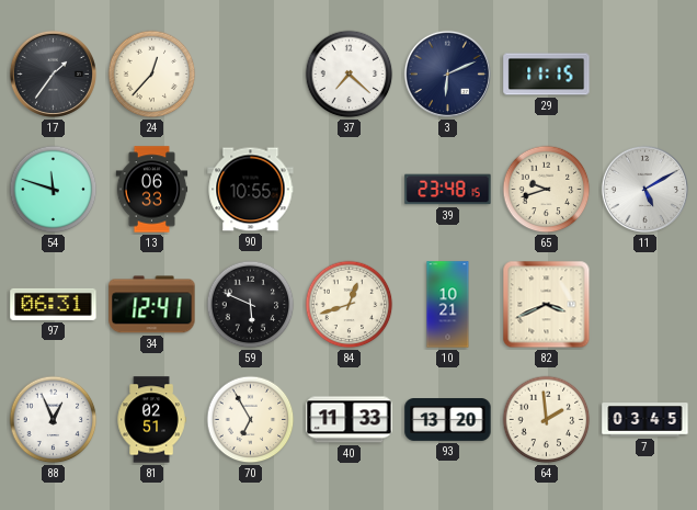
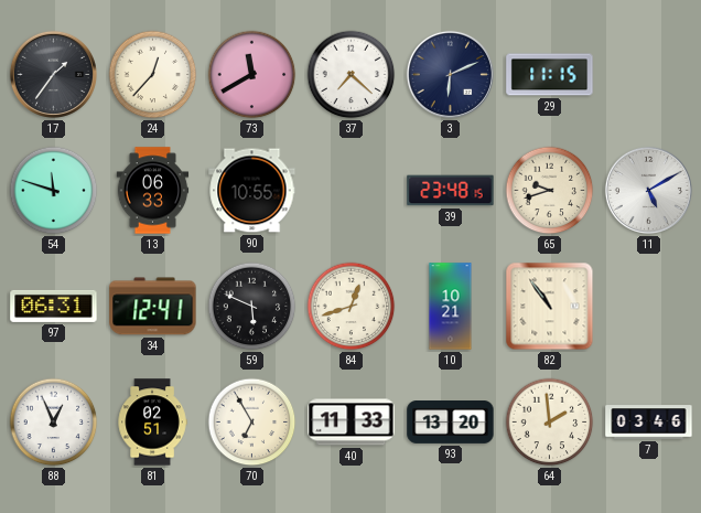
73: none -> 11:40 (252, 75)
82: 3:41 -> 10:54 (550, 307)
7: 03:45 -> 03:46 (649, 423)
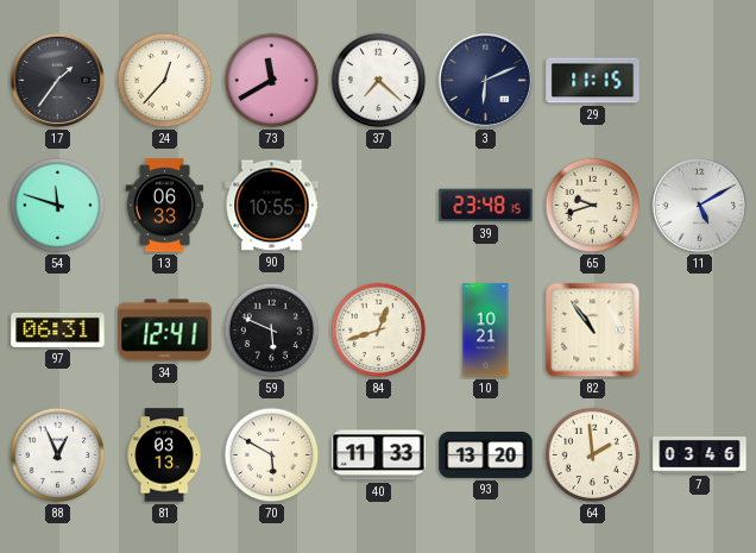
81: 02:51 -> 03:13 (164, 455)
70: 6:55 -> 5:50 (272, 455)
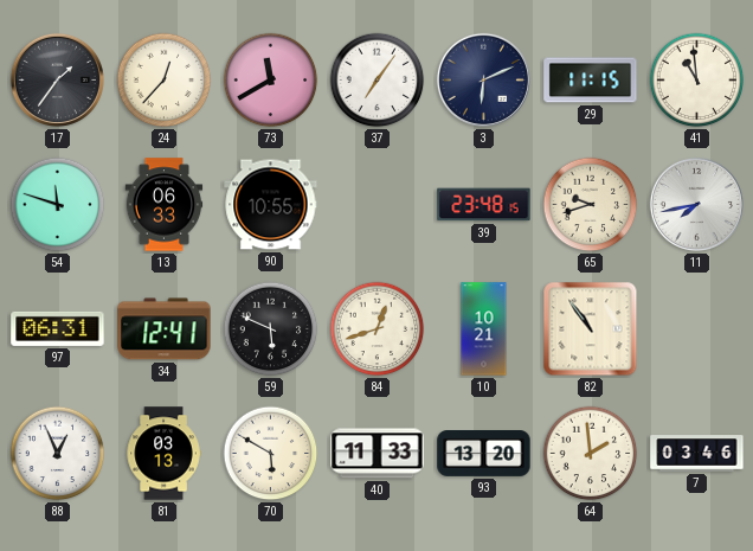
37: 7:22 -> 7:06 (378, 81)
41: none -> 10:59 (697, 81)
11: 5:10 -> 7:43 (696, 204)
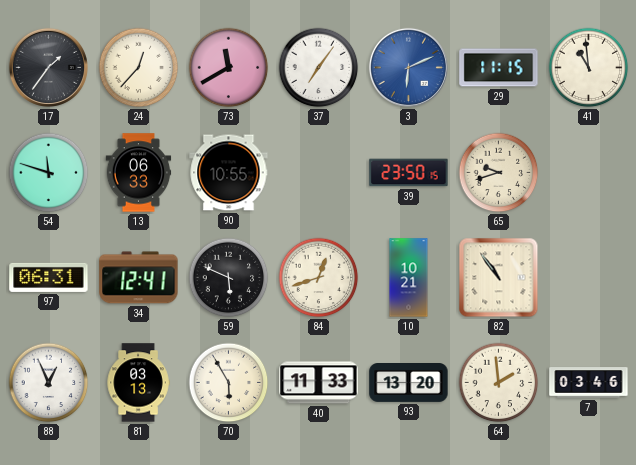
3 dial: navy -> blue (408, 67)
39: 23:48 -> 23:50 (409, 173)
11: 7:43 -> none (696, 204)
70: 5:50 -> 5:55 (229, 383)
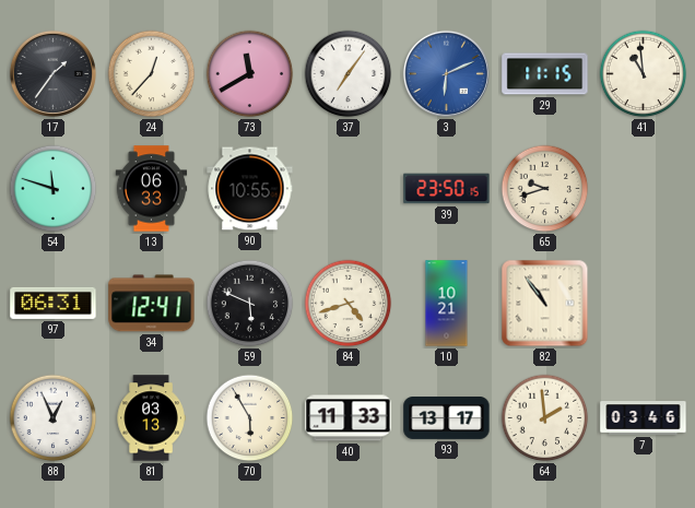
84: 12:42 -> 4:42 (349, 304)
93: 13:20 -> 13:17 (447, 418)
